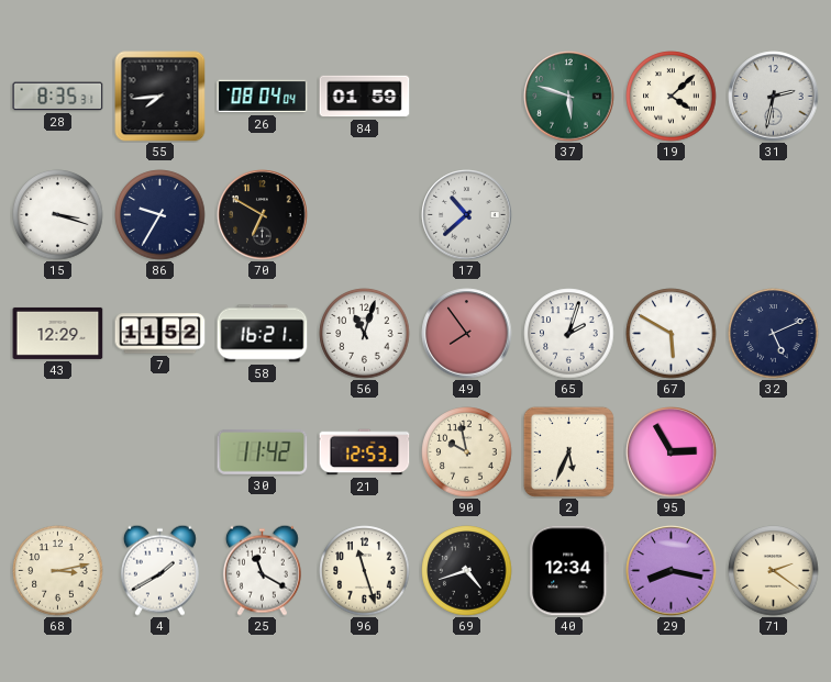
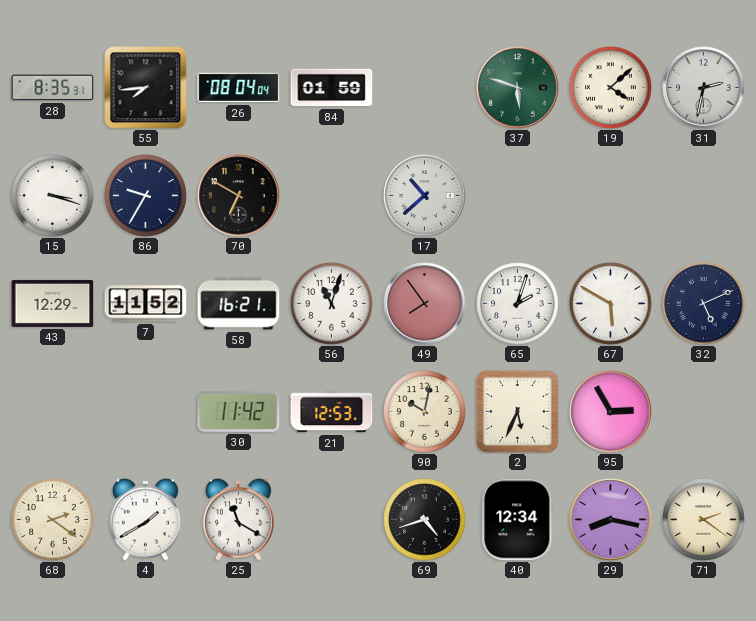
90: 9:58 -> 10:02 (425, 412)
68: 3:13 -> 2:21 (53, 520)
96: 11:27 -> none (365, 571)
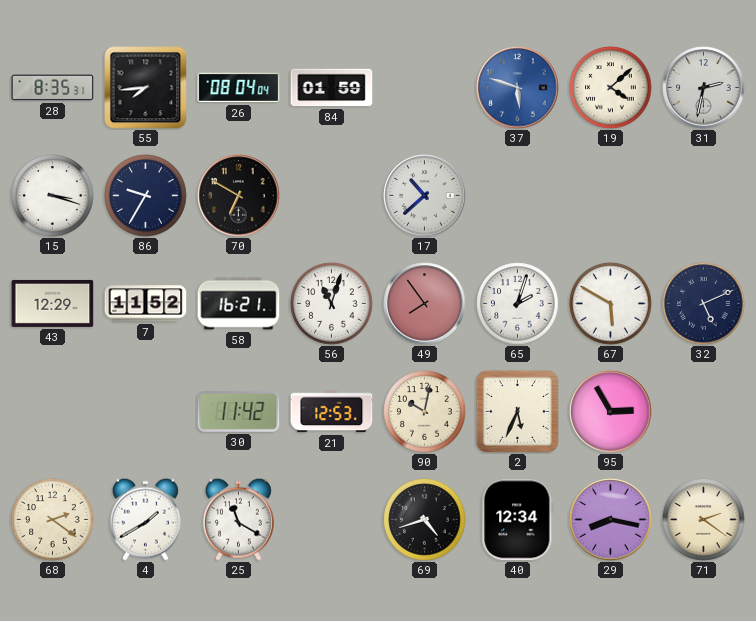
37 dial: green -> blue (518, 88)
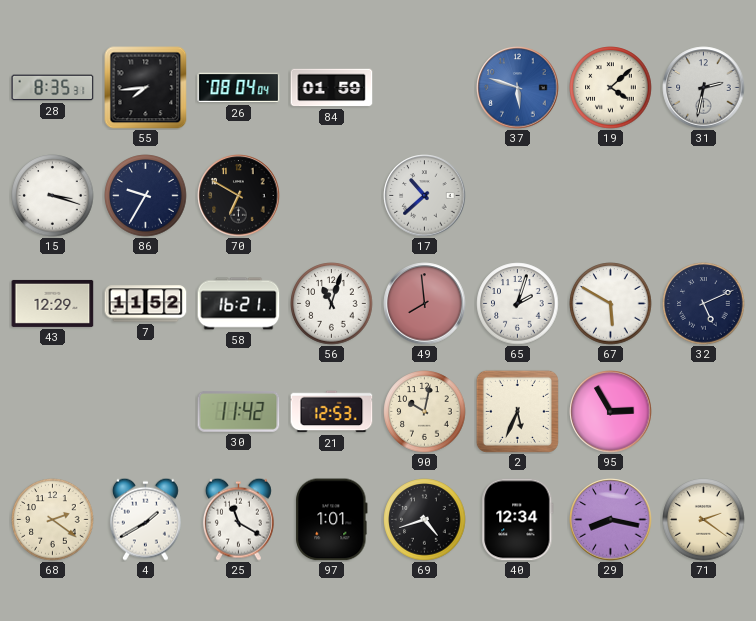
49: 7:54 -> 7:59 (425, 304)
97: none -> 1:01 (332, 520)
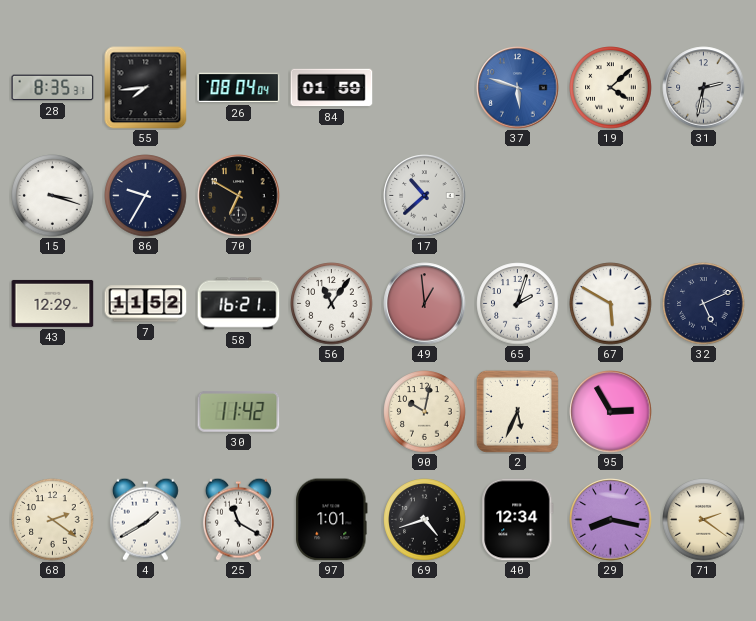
56: 11:03 -> 11:06 (332, 304)
49: 7:59 -> 12:59 (425, 304)
21: 12:53 -> none (332, 412)
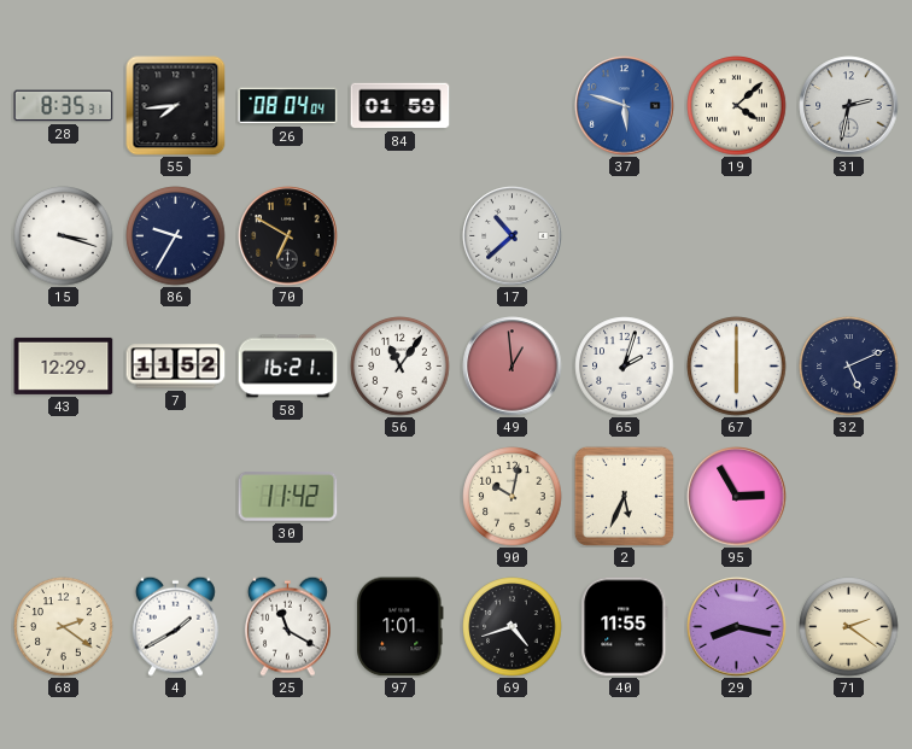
67: 5:50 -> 6:00 (737, 367)
40: 12:34 -> 11:55 (625, 627)
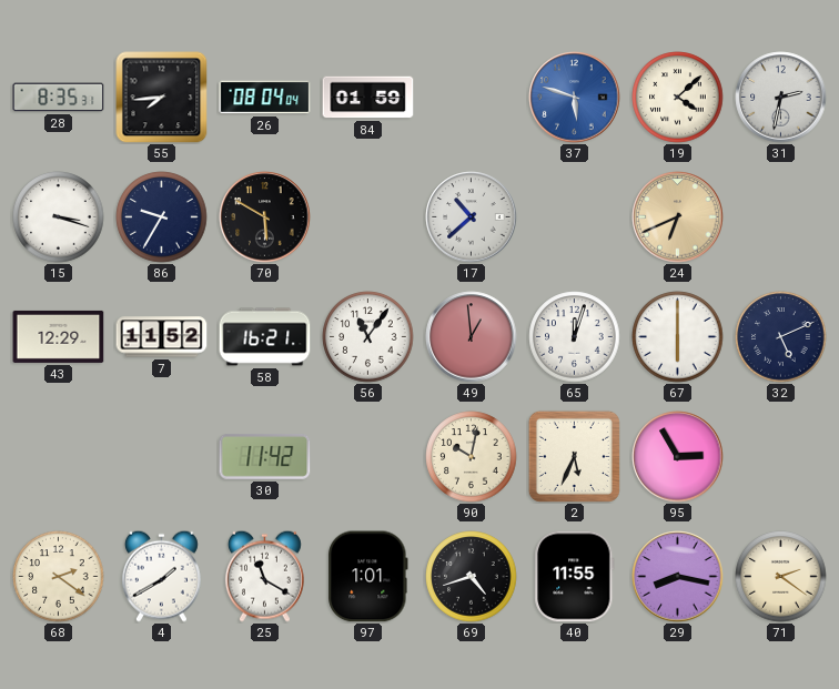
70: 6:50 -> 5:50 (265, 217)
24: none -> 6:41 (678, 217)
65: 2:03 -> 12:03 (575, 337)
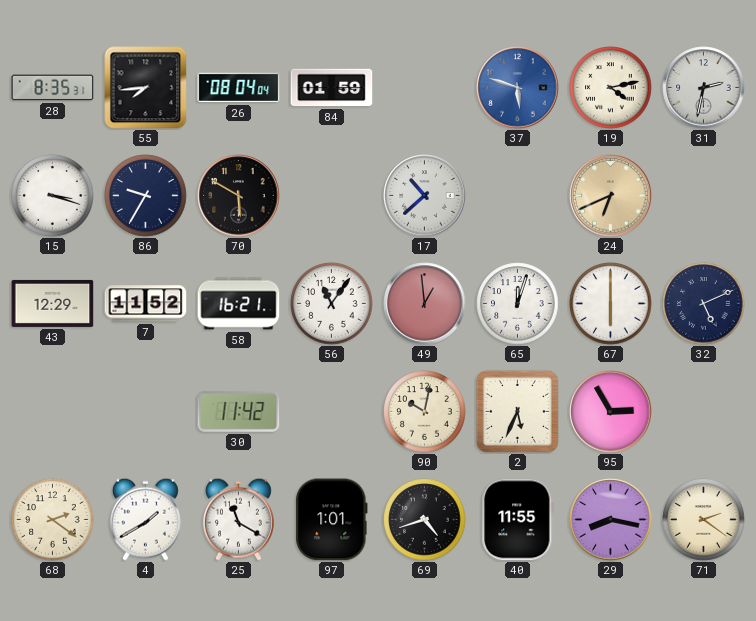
19: 4:08 -> 4:13 (611, 88)
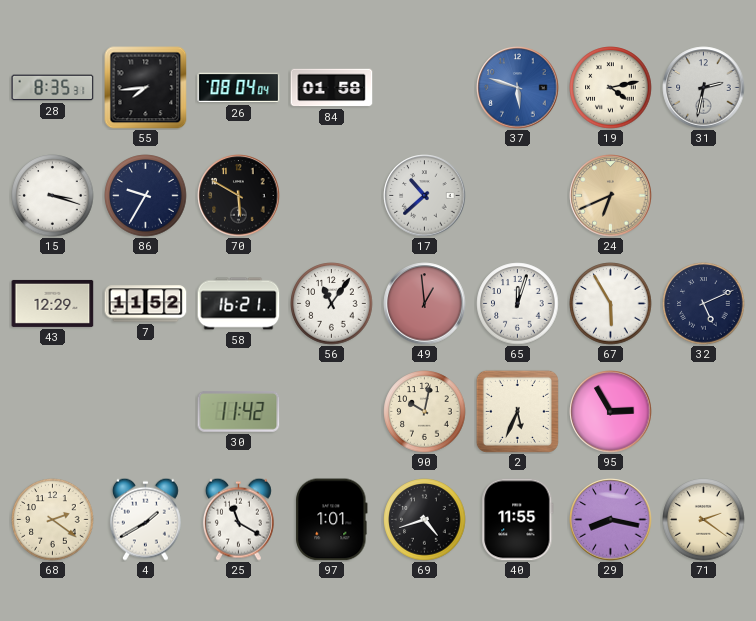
84: 01:59 -> 01:58 (332, 88)
67: 6:00 -> 5:55 (611, 304)
